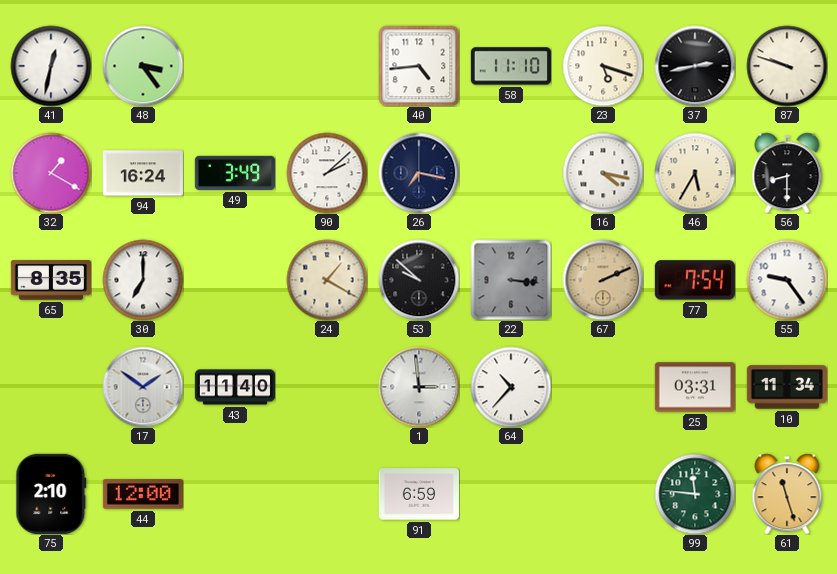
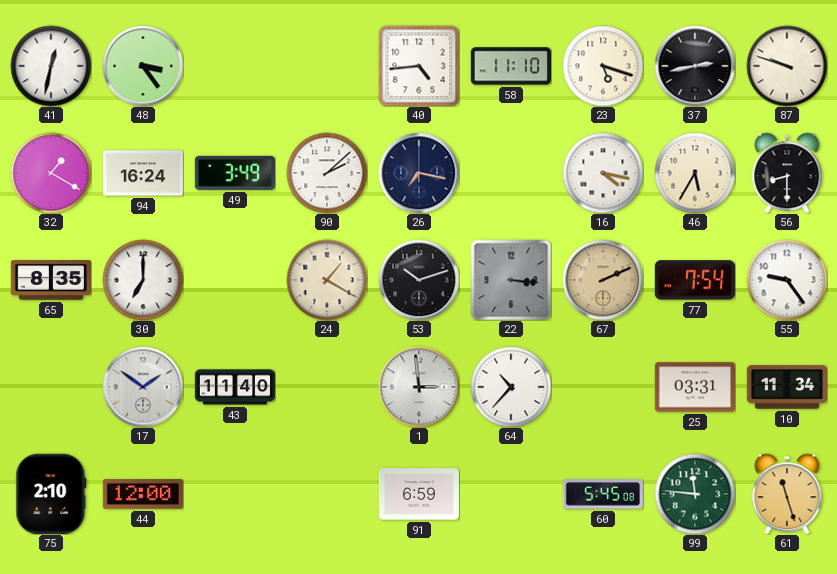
53: 9:52 -> 10:12 (419, 280)
60: none -> 5:45 (603, 494)
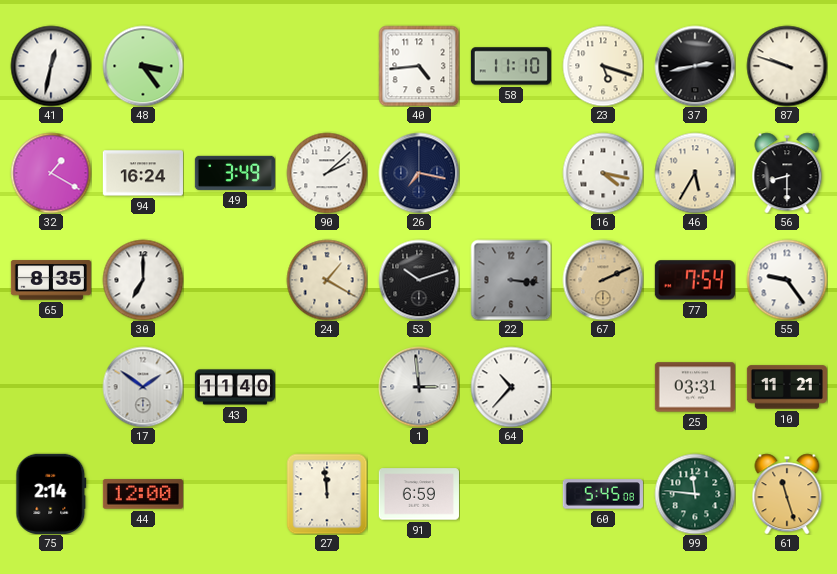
10: 11:34 -> 11:21 (787, 387)
75: 2:10 -> 2:14 (51, 494)
27: none -> 11:59 (327, 494)
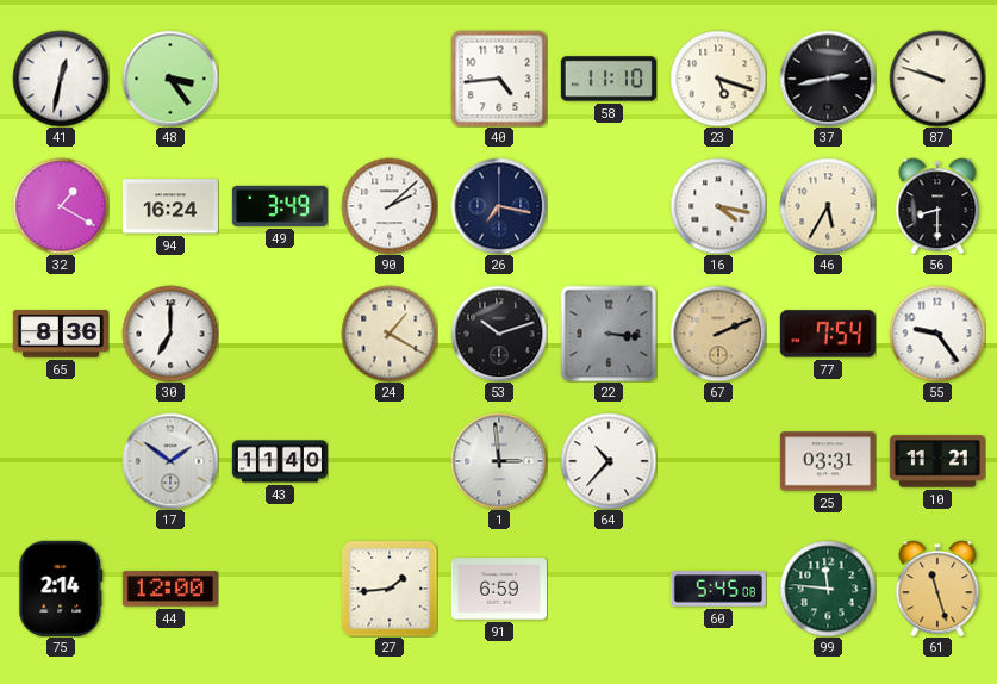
65: 8:35 -> 8:36 (61, 334)
27: 11:59 -> 1:44 (390, 589)
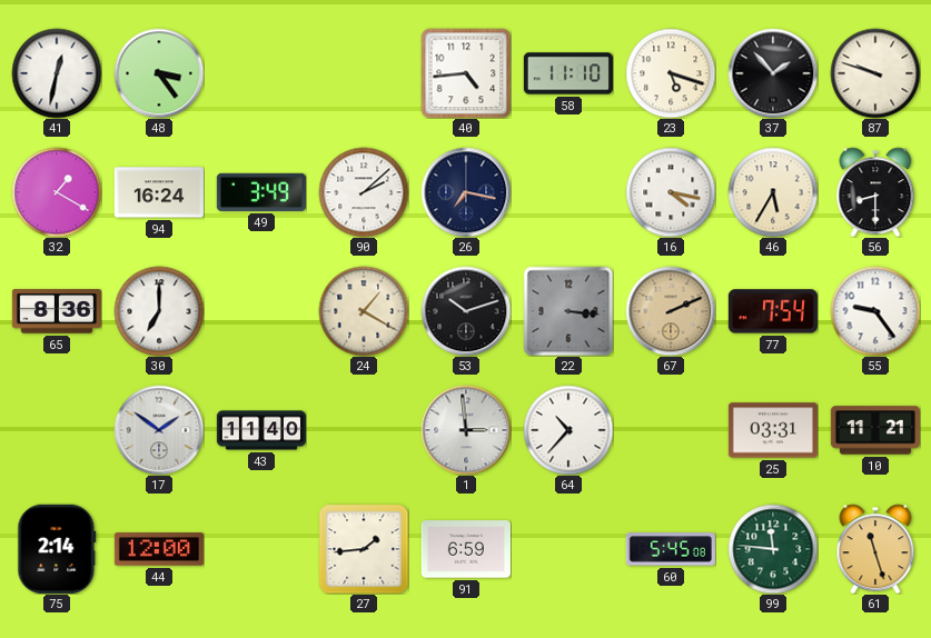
37: 2:43 -> 1:53 (773, 73)
